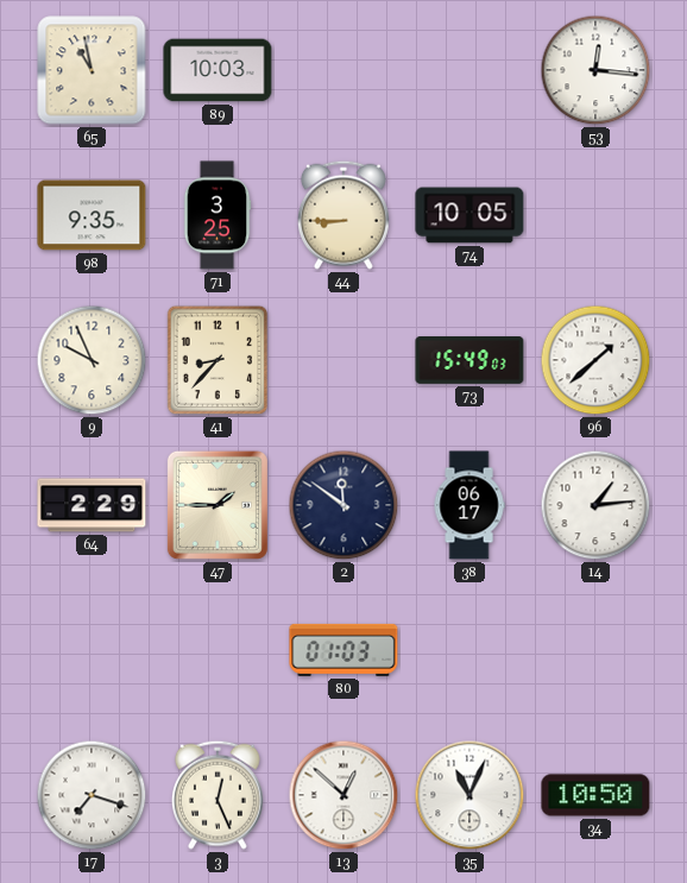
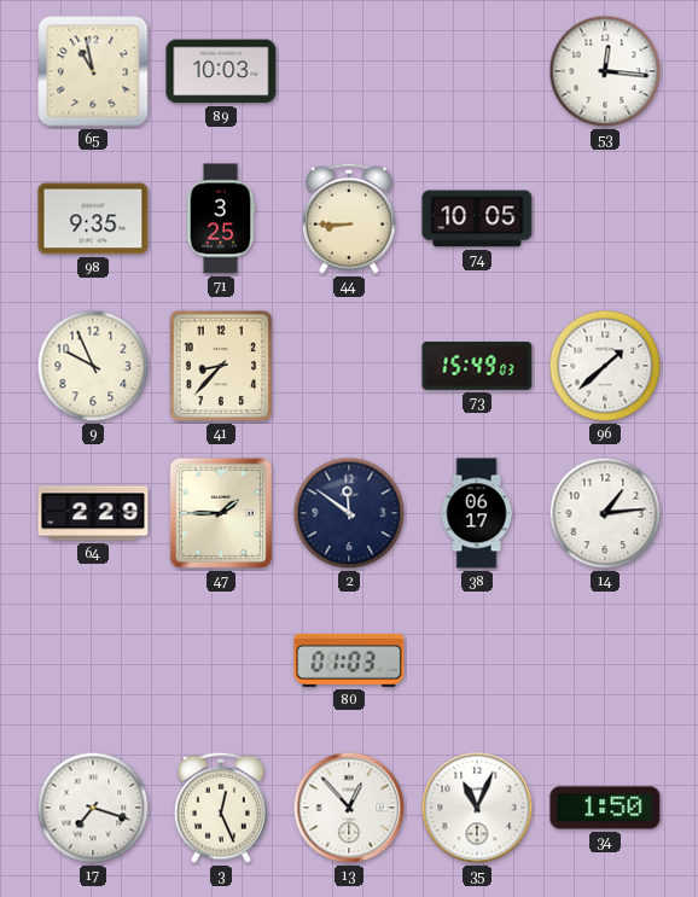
13: 12:52 -> 12:53 (349, 808)
34: 10:50 -> 1:50 (605, 808)
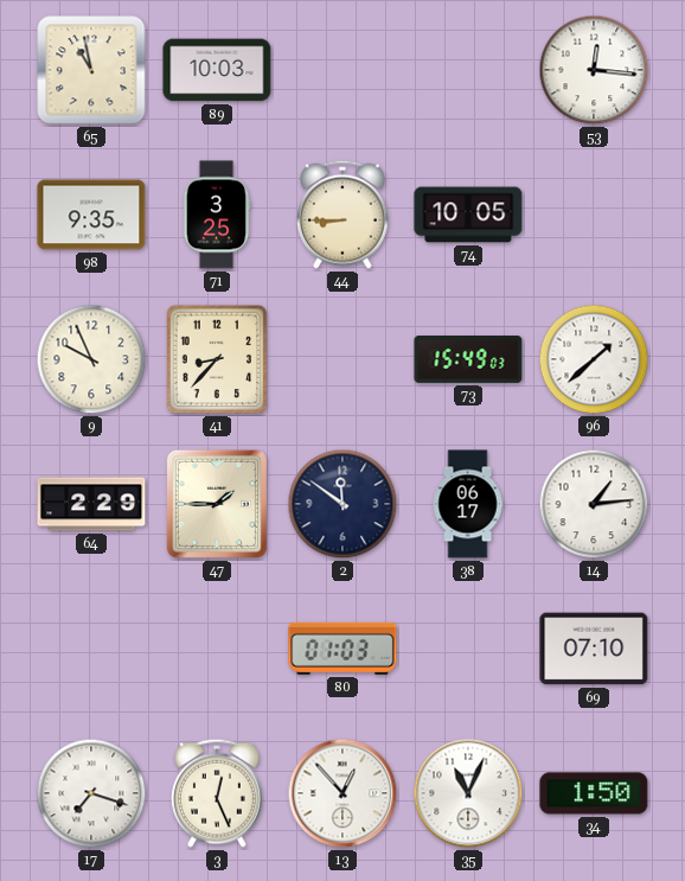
69: none -> 07:10 (594, 649)
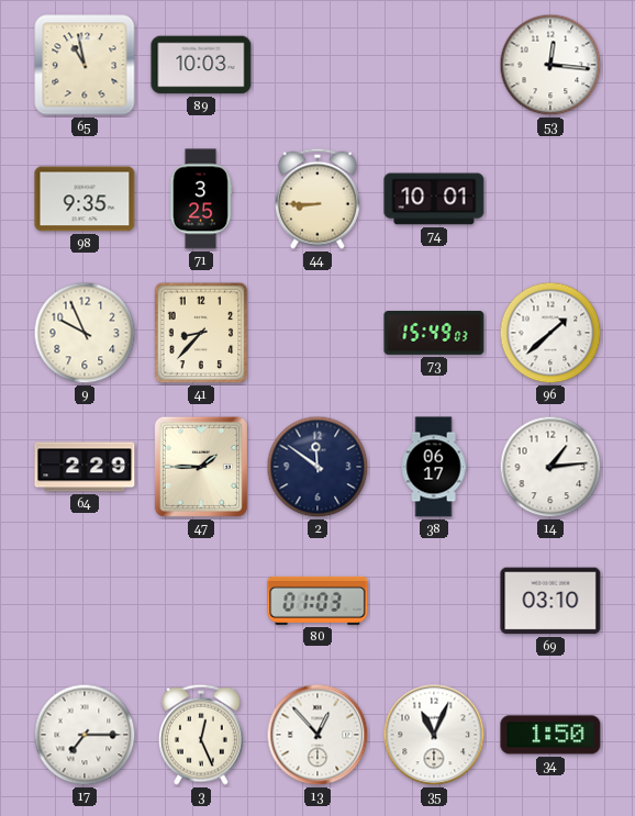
74: 10:05 -> 10:01 (434, 199)
69: 07:10 -> 03:10 (550, 601)
17: 7:18 -> 7:15 (85, 735)
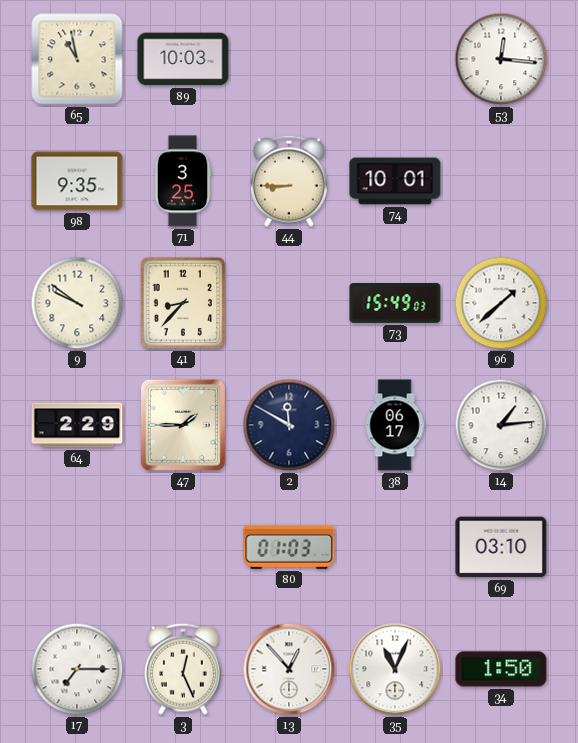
9: 9:56 -> 9:51 (77, 303)
2: 11:51 -> 11:50 (289, 425)
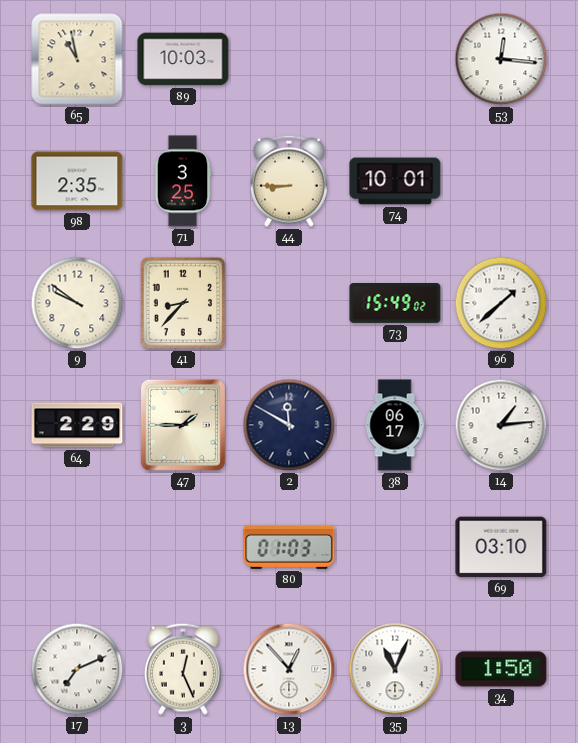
98: 9:35 -> 2:35 (77, 181)
73: 15:49:03 -> 15:49:02 (395, 304)
17: 7:15 -> 7:11 (77, 669)
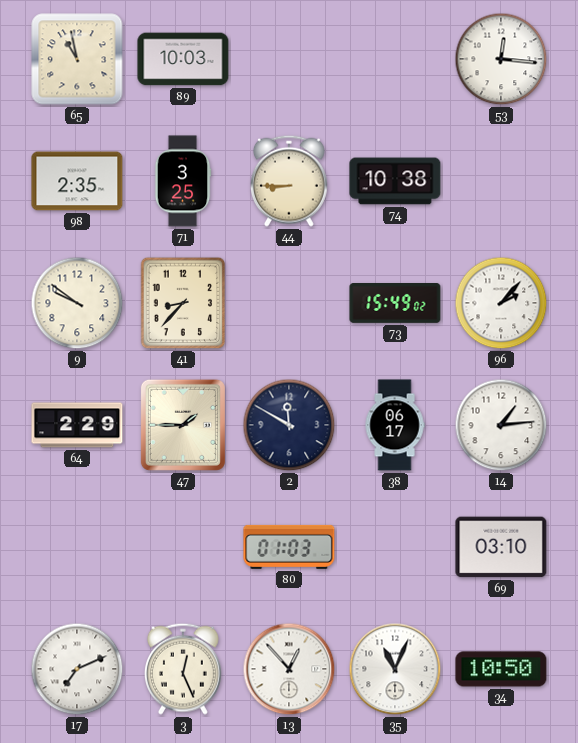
74: 10:01 -> 10:38 (395, 181)
96: 1:38 -> 2:07 (501, 303)
34: 1:50 -> 10:50 (501, 669)
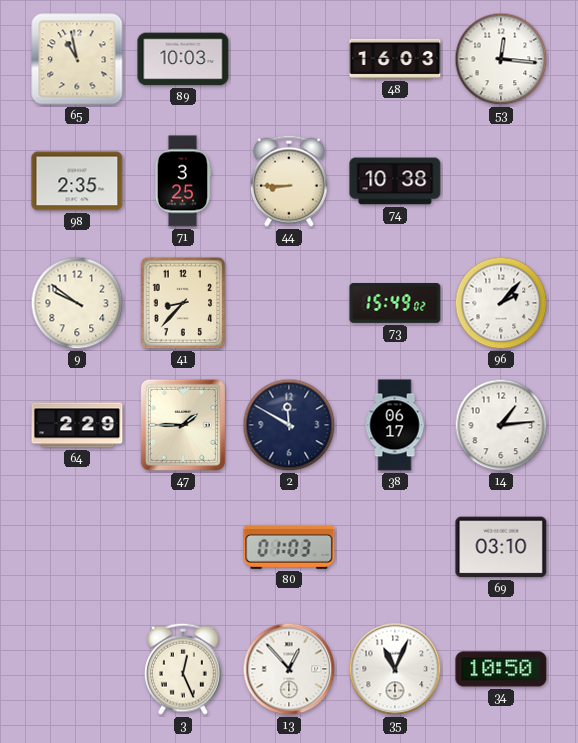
48: none -> 16:03 (395, 59)
17: 7:11 -> none (77, 669)
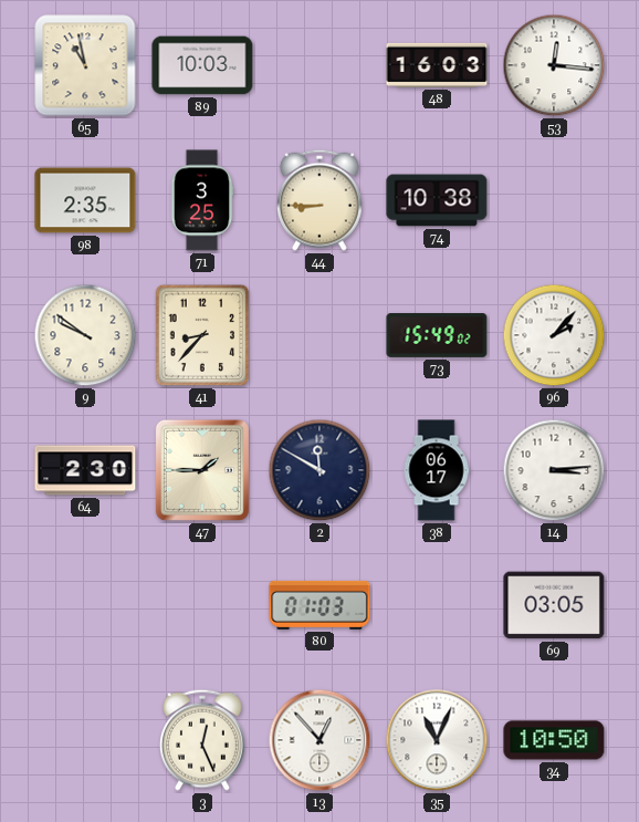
64: 2:29 -> 2:30 (85, 470)
14: 1:14 -> 3:14 (554, 470)
69: 03:10 -> 03:05 (554, 605)
